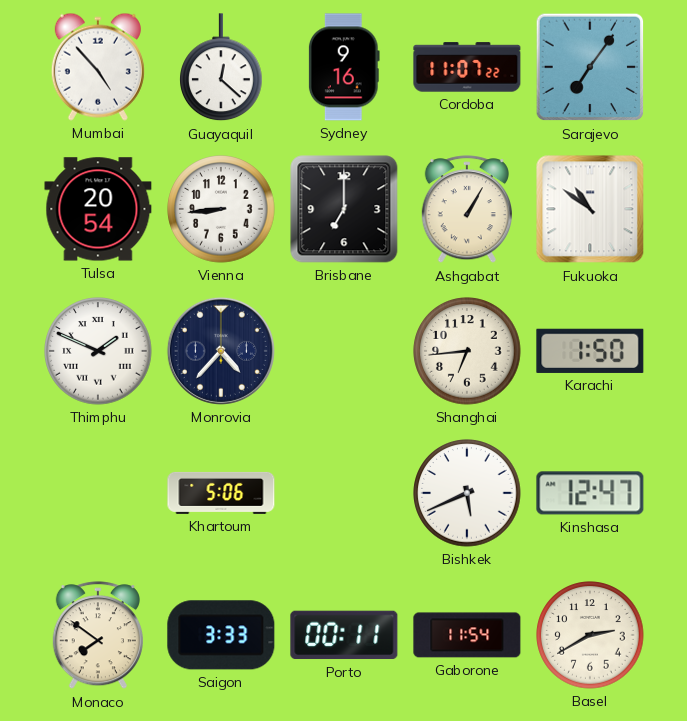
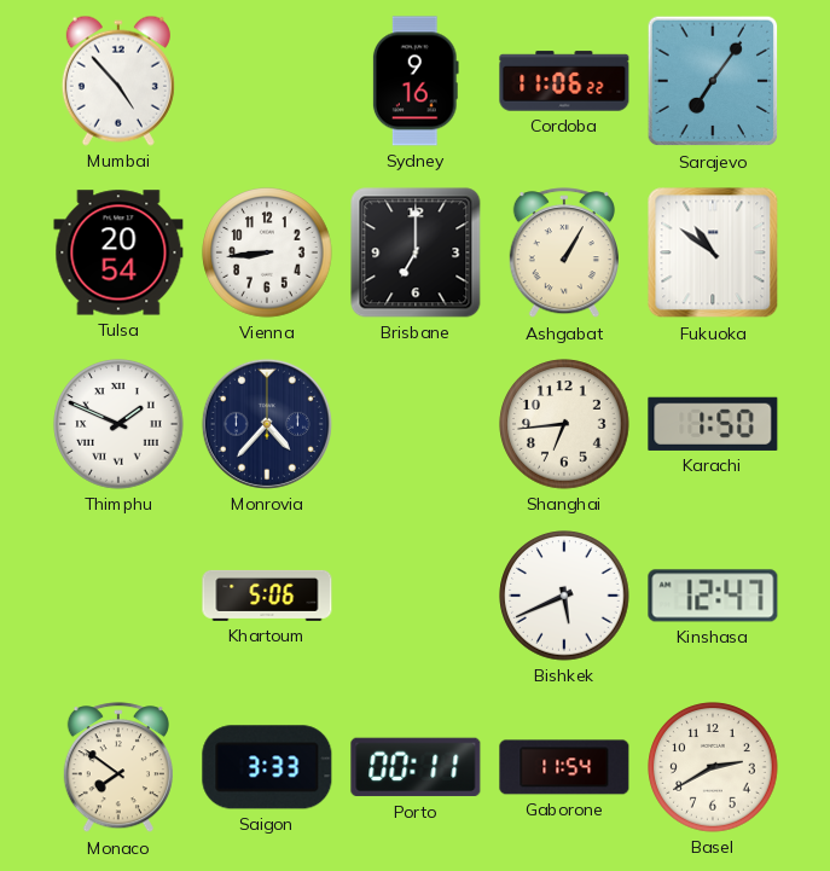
Guayaquil: 12:22 -> none (222, 68)
Cordoba: 11:07 -> 11:06 (564, 81)
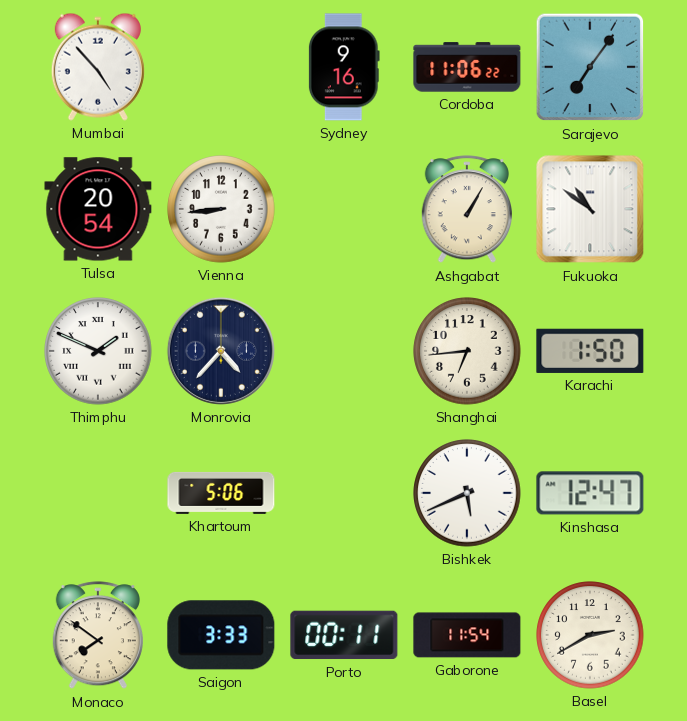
Brisbane: 7:00 -> none (416, 252)
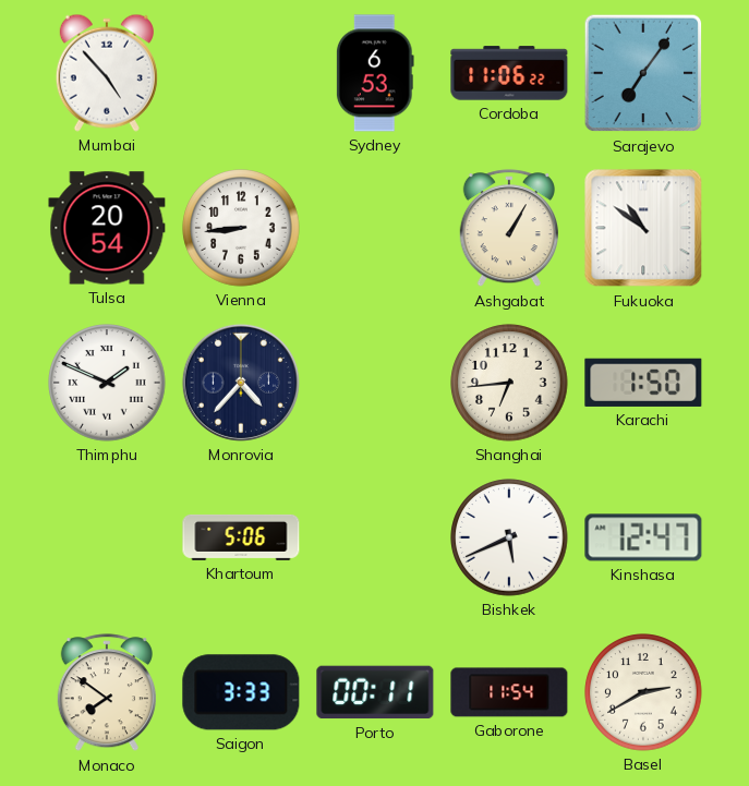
Sydney: 9:16 -> 6:53 (375, 73)
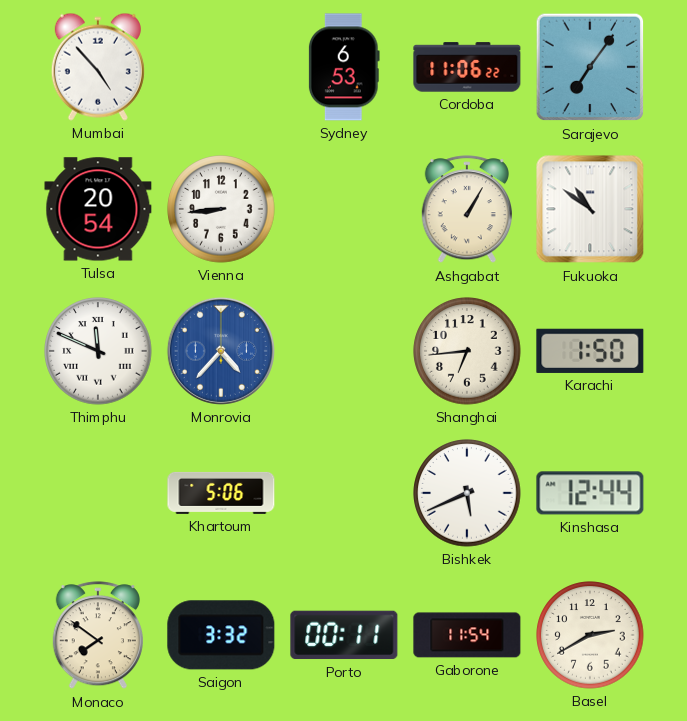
Thimphu: 1:49 -> 11:49 (98, 351)
Monrovia dial: navy -> blue (221, 351)
Kinshasa: 12:47 -> 12:44 (590, 493)
Saigon: 3:33 -> 3:32 (221, 635)
